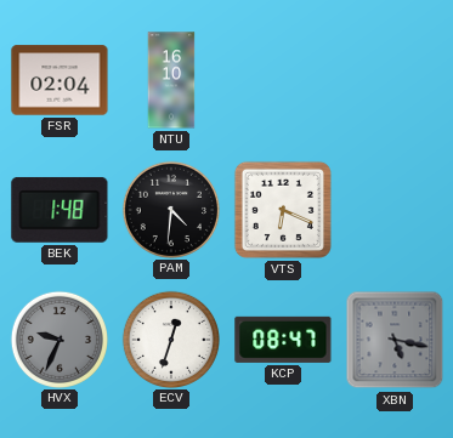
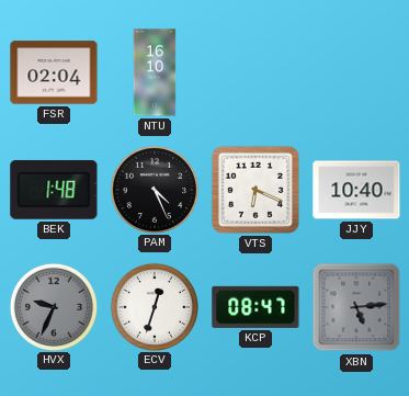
PAM: 4:31 -> 4:26 (154, 189)
JJY: none -> 10:40 (356, 190)
XBN: 5:17 -> 5:14 (356, 307)
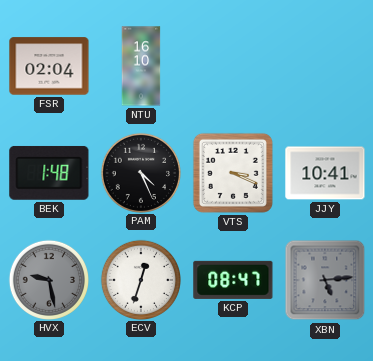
VTS: 6:19 -> 3:19 (233, 173)
JJY: 10:40 -> 10:41 (325, 173)
HVX: 9:34 -> 9:28 (48, 279)
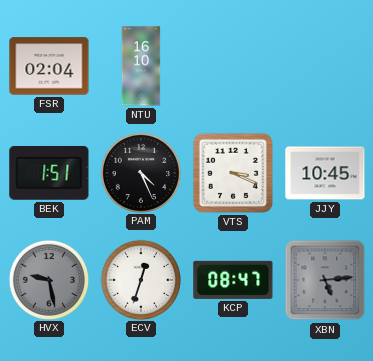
BEK: 1:48 -> 1:51 (49, 173)
JJY: 10:41 -> 10:45 (325, 173)
